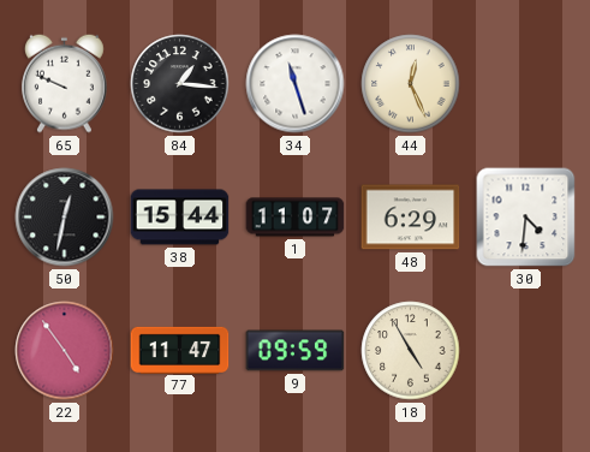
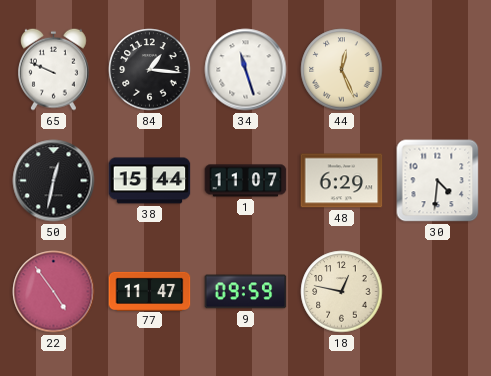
18: 4:55 -> 12:47 (342, 292)
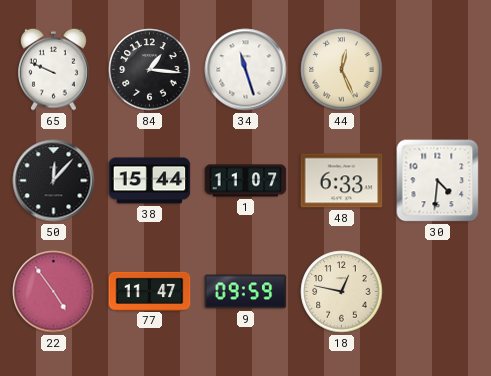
50: 12:32 -> 12:07 (54, 181)
48: 6:29 -> 6:33 (342, 181)
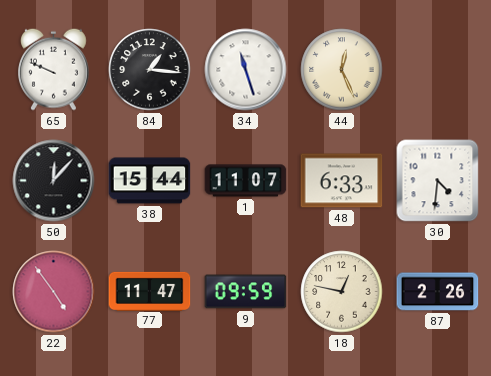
87: none -> 2:26 (438, 292)
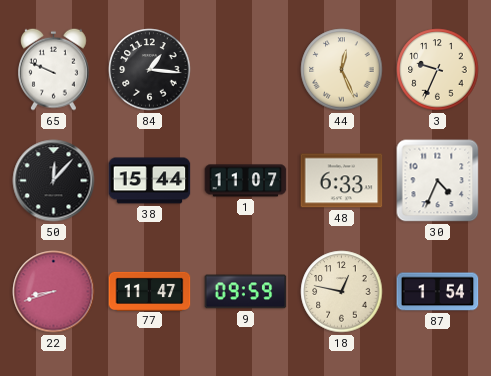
34: 11:27 -> none (246, 70)
3: none -> 9:34 (438, 70)
30: 4:31 -> 4:34 (438, 181)
22: 4:54 -> 8:42 (54, 292)
87: 2:26 -> 1:54 (438, 292)
